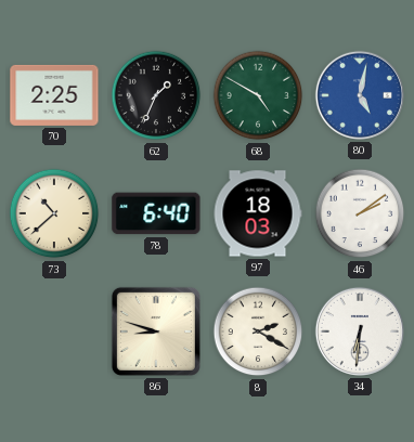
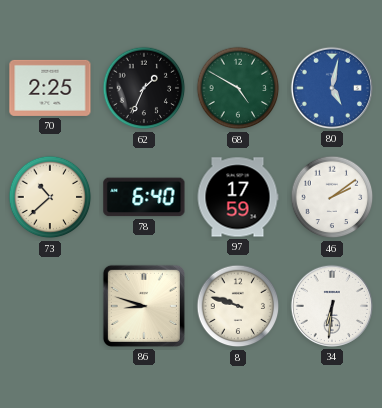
97: 18:03 -> 17:59 (238, 197)
8: 2:20 -> 9:48 (238, 306)
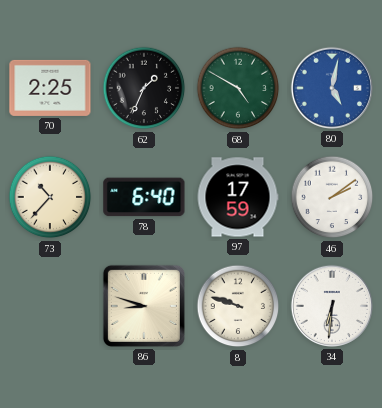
73: 10:38 -> 10:37 (50, 197)
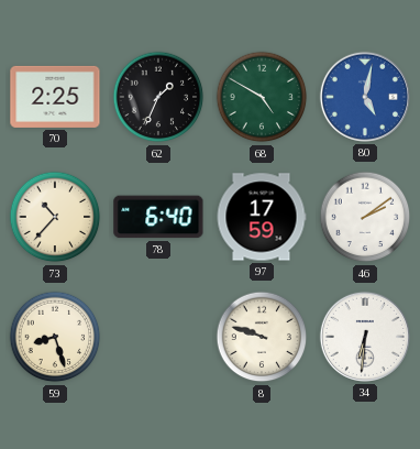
59: none -> 8:27 (55, 337)
86: 8:48 -> none (144, 306)
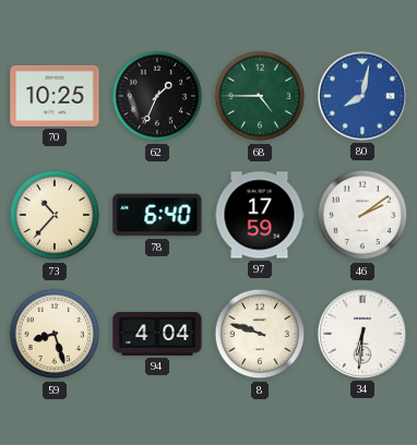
70: 2:25 -> 10:25 (55, 96)
68: 4:50 -> 4:45 (260, 96)
80: 5:02 -> 8:02 (362, 96)
94: none -> 4:04 (157, 334)
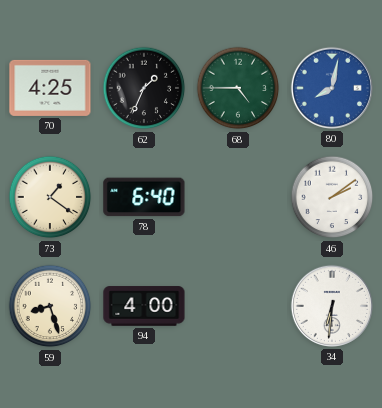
70: 10:25 -> 4:25 (50, 88)
73: 10:37 -> 1:21 (50, 197)
97: 17:59 -> none (260, 215)
94: 4:04 -> 4:00 (144, 306)
8: 9:48 -> none (260, 334)
